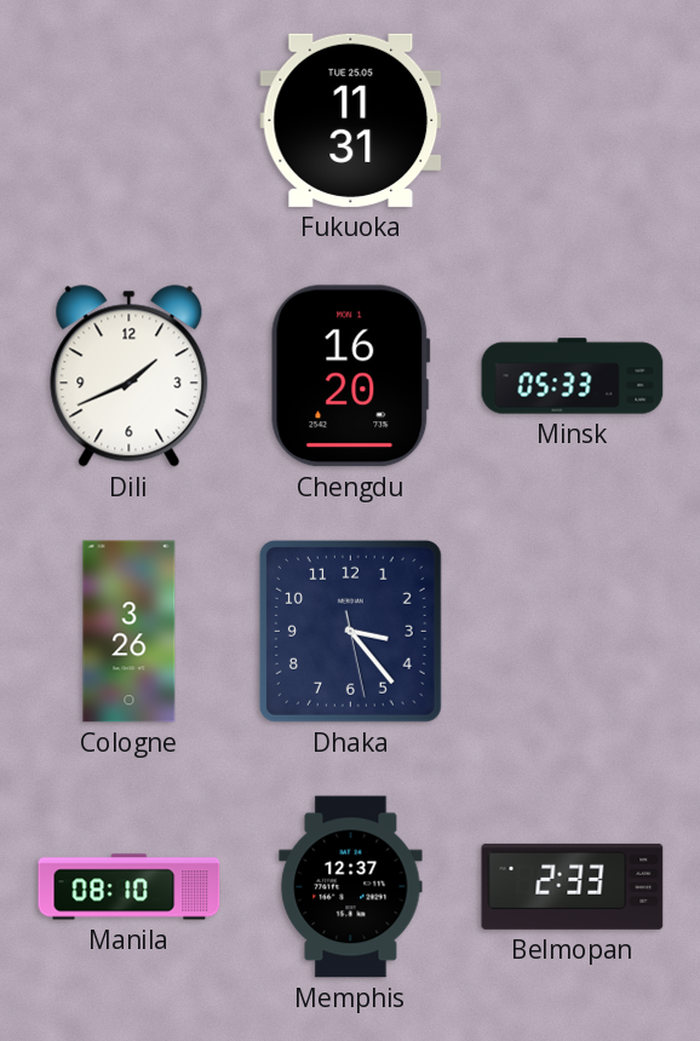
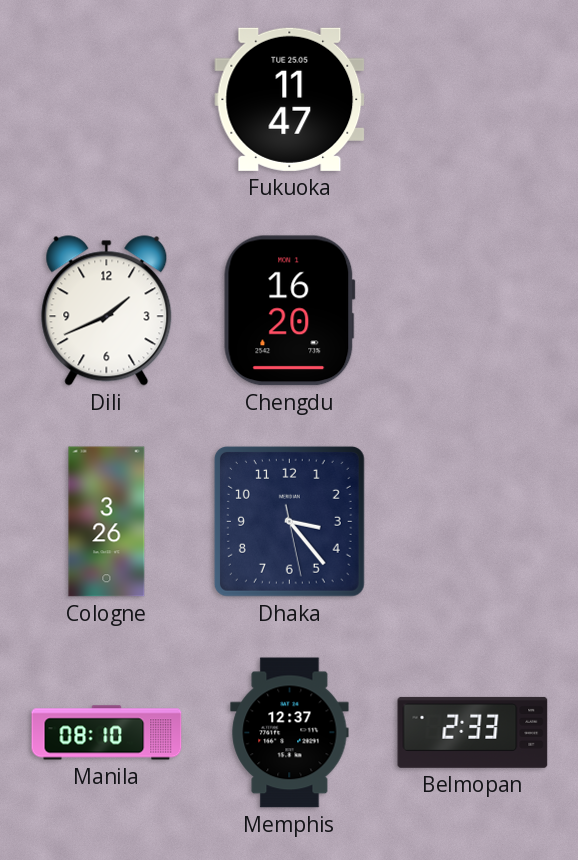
Fukuoka: 11:31 -> 11:47 (290, 99)
Minsk: 05:33 -> none (573, 376)
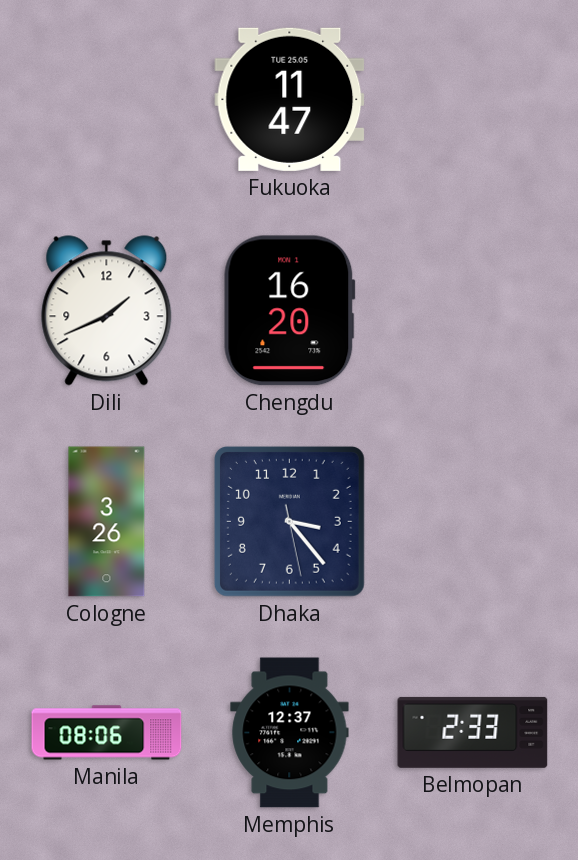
Manila: 08:10 -> 08:06 (107, 733)
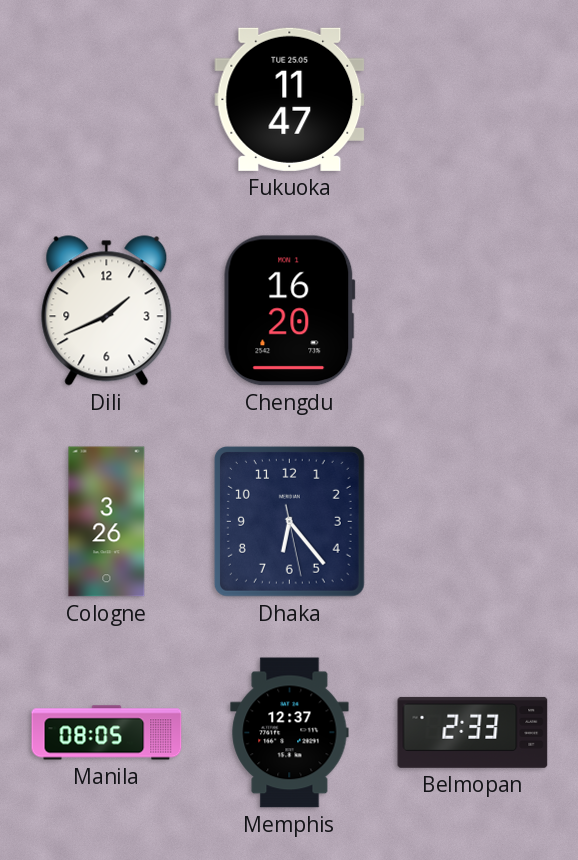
Dhaka: 3:23 -> 6:23 (289, 521)
Manila: 08:06 -> 08:05 (107, 733)
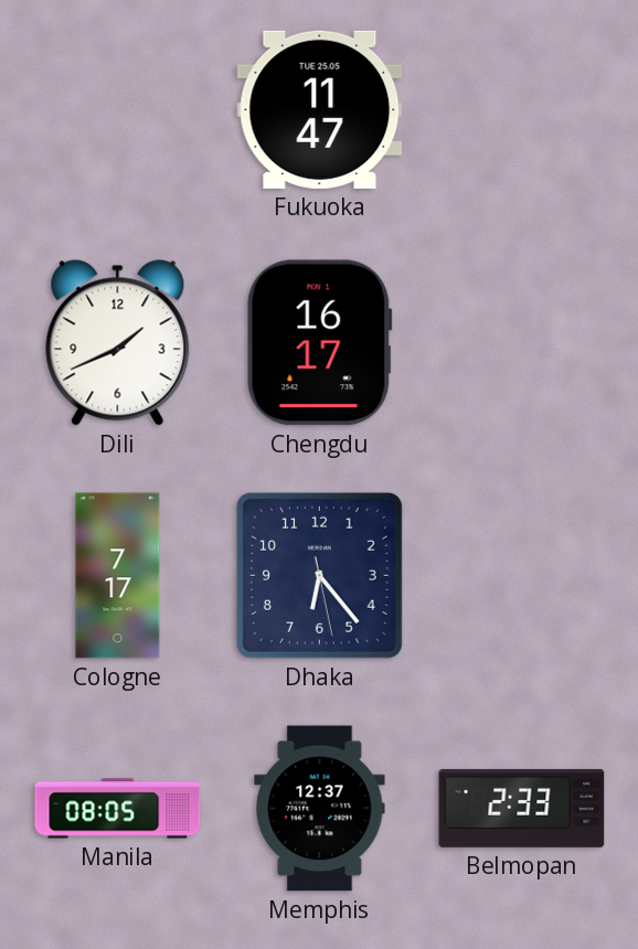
Chengdu: 16:20 -> 16:17 (320, 343)
Cologne: 3:26 -> 7:17 (118, 576)
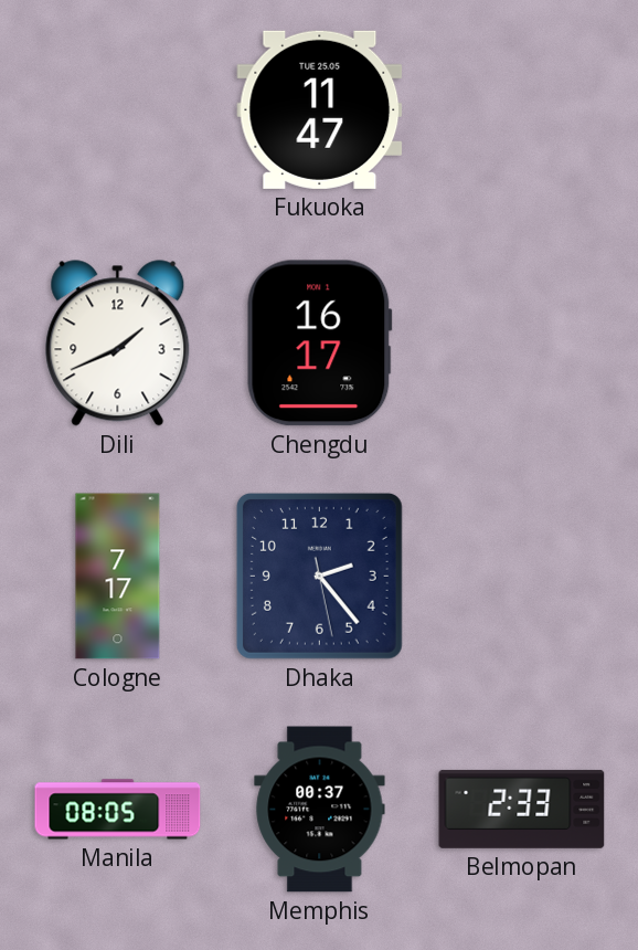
Dhaka: 6:23 -> 2:23 (319, 576)
Memphis: 12:37 -> 00:37 (320, 810)
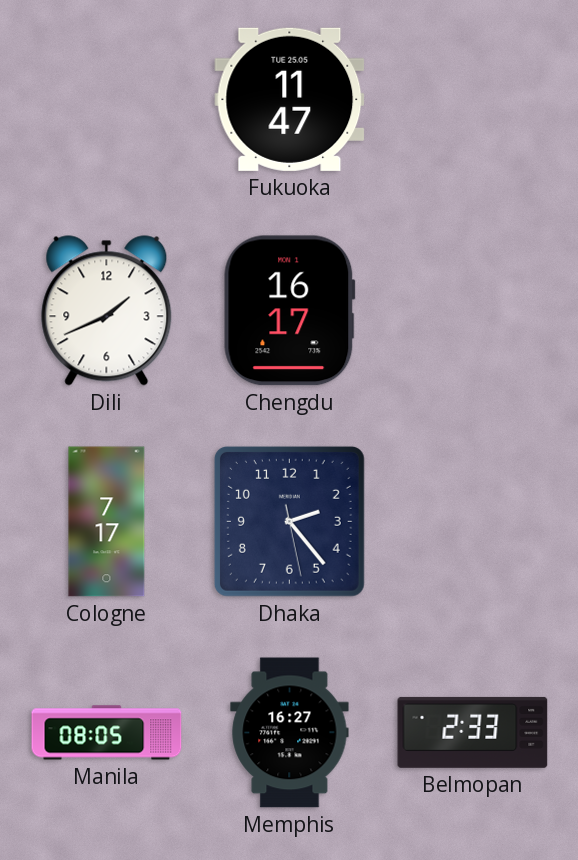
Memphis: 00:37 -> 16:27 (290, 733)
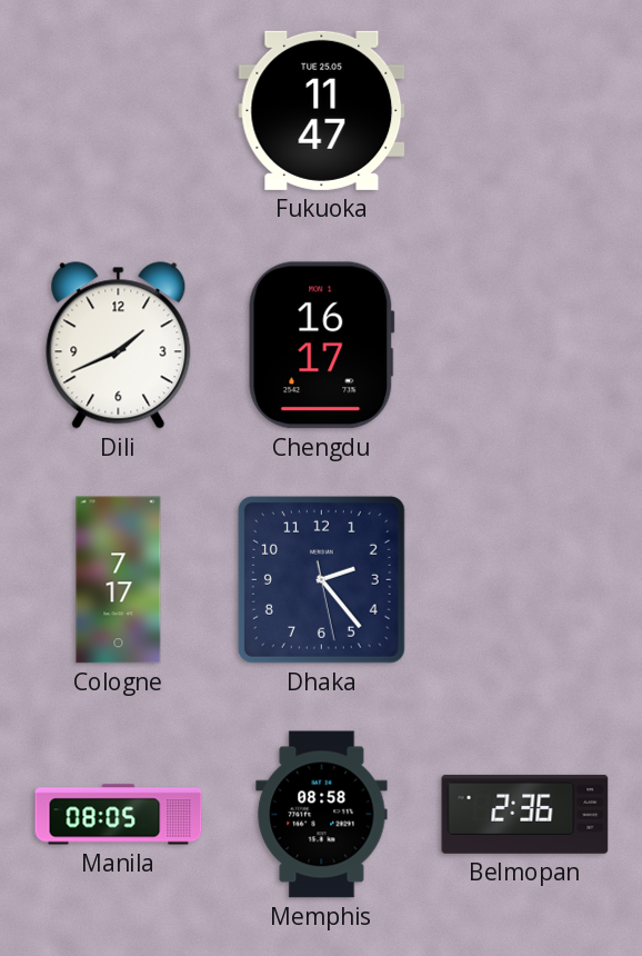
Memphis: 16:27 -> 08:58 (322, 815)
Belmopan: 2:33 -> 2:36 (525, 814)
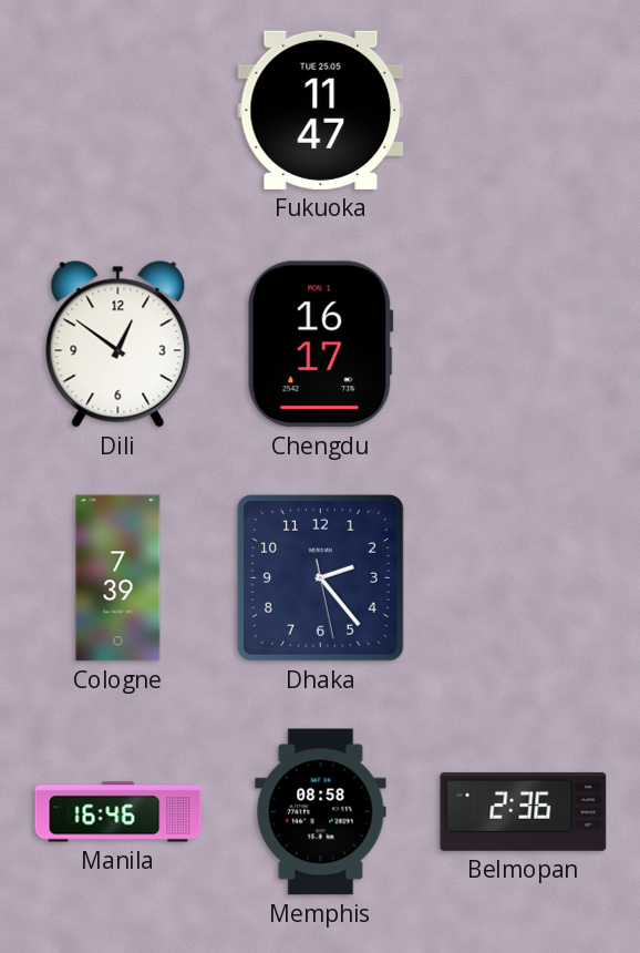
Dili: 1:41 -> 12:51 (118, 345)
Cologne: 7:17 -> 7:39 (118, 578)
Manila: 08:05 -> 16:46 (118, 812)
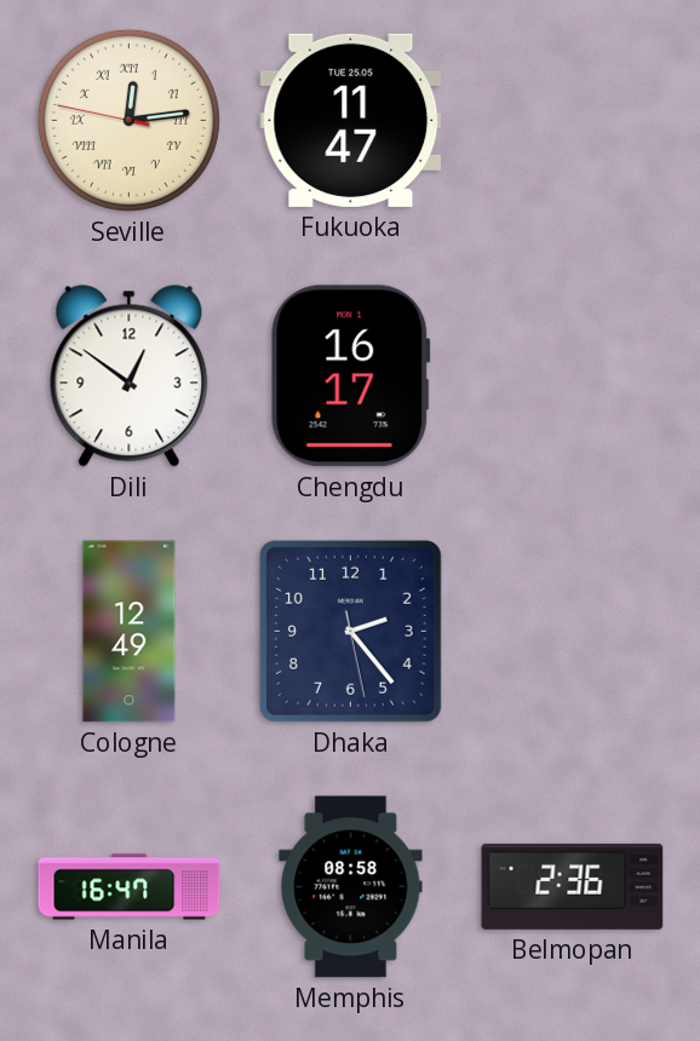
Seville: none -> 12:13 (128, 120)
Cologne: 7:39 -> 12:49 (130, 632)
Manila: 16:46 -> 16:47 (130, 887)
